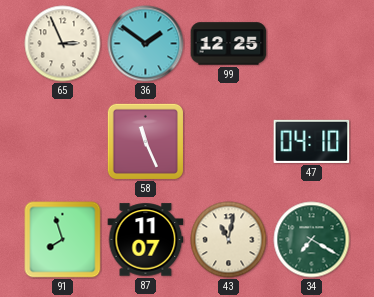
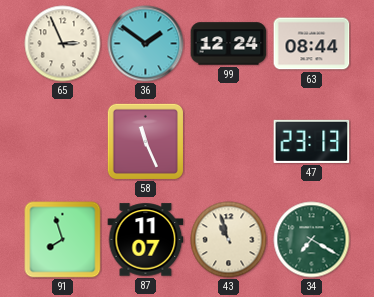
99: 12:25 -> 12:24 (229, 44)
63: none -> 08:44 (312, 44)
47: 04:10 -> 23:13 (312, 141)
43: 11:02 -> 10:57 (229, 240)
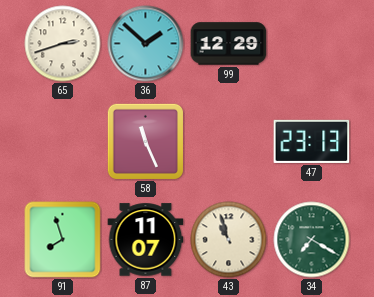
65: 2:56 -> 2:42 (63, 44)
36: 1:51 -> 1:52 (146, 44)
99: 12:24 -> 12:29 (229, 44)
63: 08:44 -> none (312, 44)
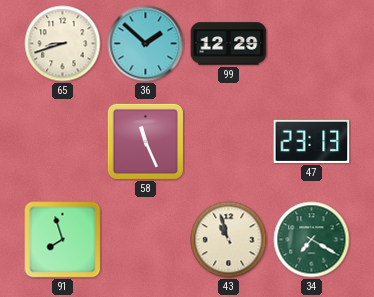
65: 2:42 -> 8:42 (63, 44)
87: 11:07 -> none (146, 240)
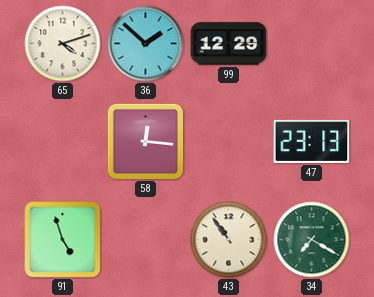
65: 8:42 -> 4:12 (63, 44)
58: 11:26 -> 12:16 (145, 141)
91: 7:57 -> 4:57 (63, 240)
43: 10:57 -> 10:54 (229, 240)
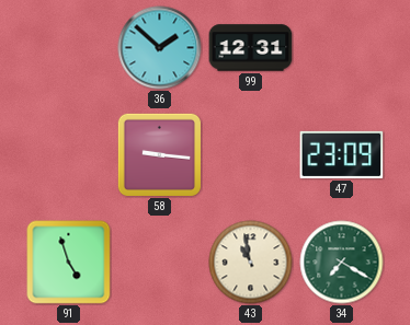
65: 4:12 -> none (63, 44)
99: 12:29 -> 12:31 (251, 48)
58: 12:16 -> 9:16 (159, 154)
47: 23:13 -> 23:09 (342, 154)
43: 10:54 -> 10:58 (251, 263)
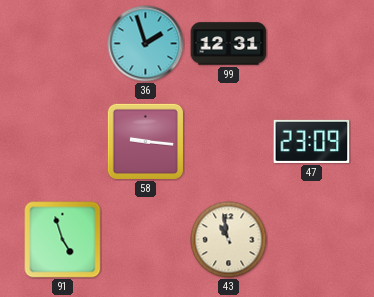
36: 1:52 -> 1:57 (146, 44)
34: 7:20 -> none (342, 263)
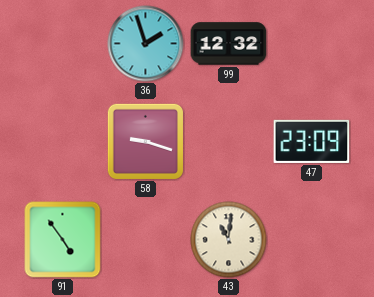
99: 12:31 -> 12:32 (229, 44)
58: 9:16 -> 9:18 (145, 141)
91: 4:57 -> 4:54 (63, 240)
43: 10:58 -> 11:01 (229, 240)
